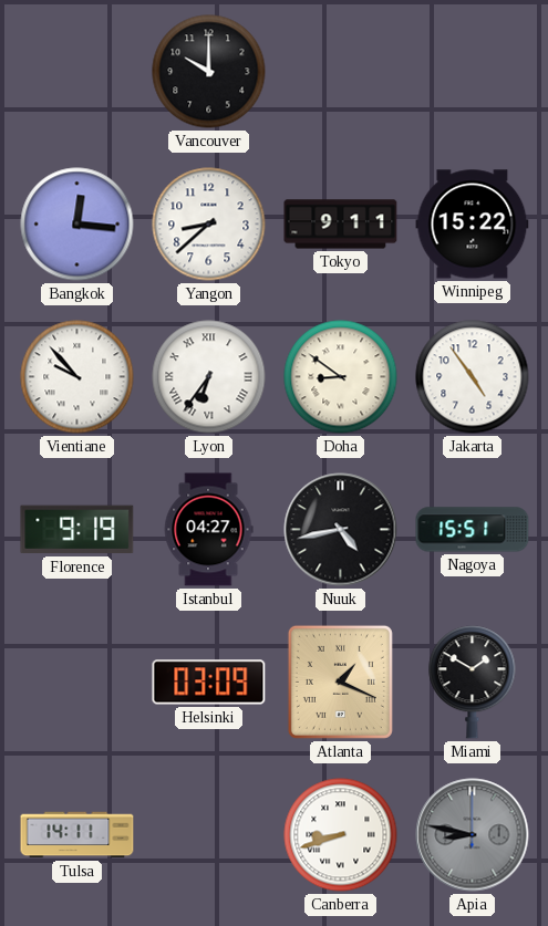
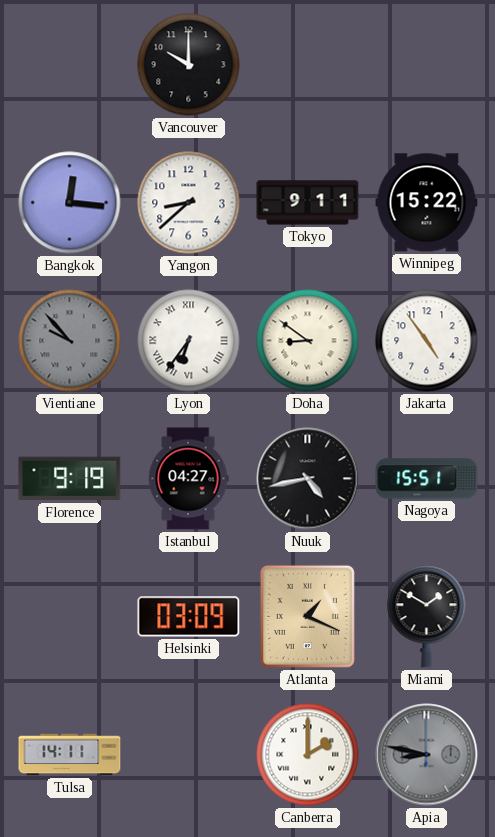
Vientiane dial: white -> grey (70, 341)
Canberra: 8:42 -> 2:00 (308, 755)
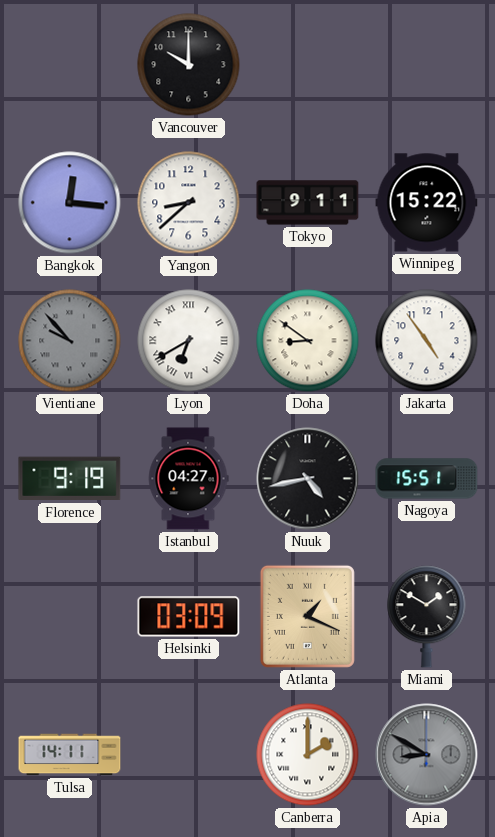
Lyon: 6:36 -> 6:40 (189, 341)
Apia: 8:47 -> 8:50 (427, 755)
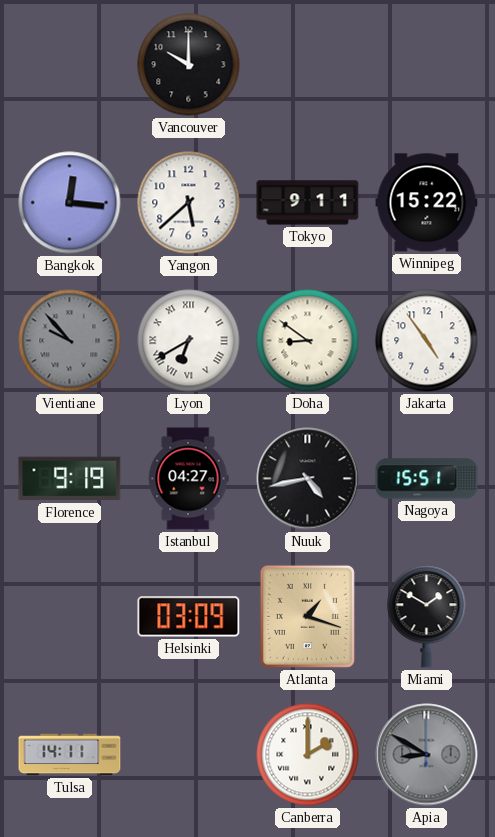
Yangon: 8:38 -> 5:38 (189, 203)
Atlanta: 1:19 -> 1:18 (307, 616)
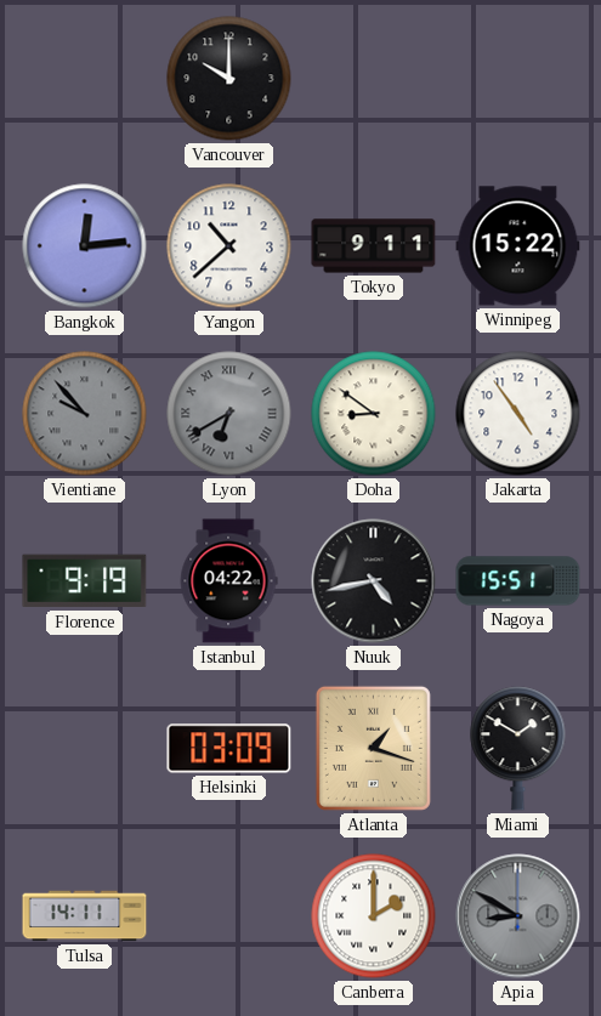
Bangkok: 12:16 -> 12:14 (85, 246)
Yangon: 5:38 -> 10:38 (229, 246)
Lyon dial: white -> grey (229, 414)
Istanbul: 04:27 -> 04:22 (228, 581)
